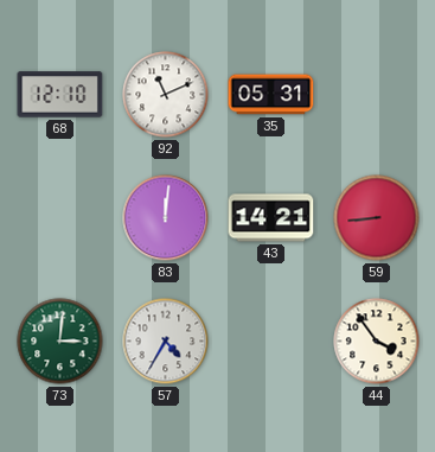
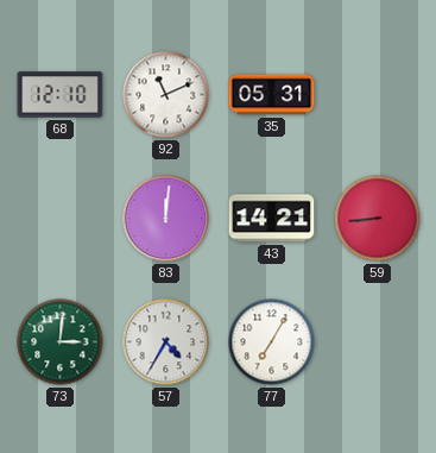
77: none -> 7:05 (272, 342)
44: 3:54 -> none (377, 342)
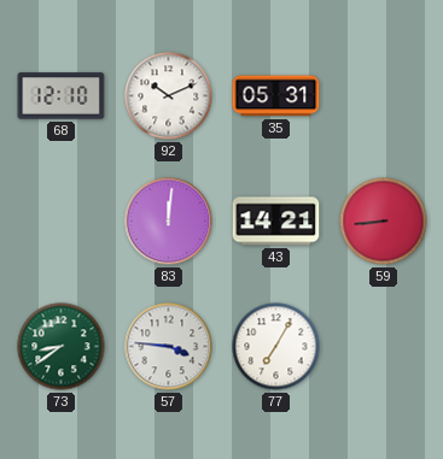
92: 11:11 -> 10:11 (169, 96)
73: 3:01 -> 8:39 (62, 347)
57: 4:35 -> 3:46 (169, 347)
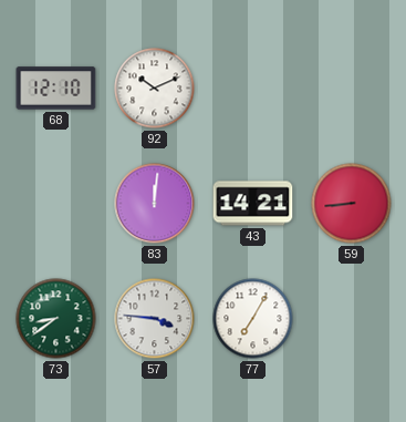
35: 05:31 -> none (276, 96)
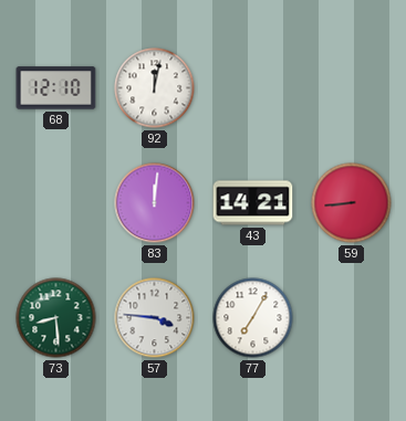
92: 10:11 -> 12:02 (155, 88)
73: 8:39 -> 8:29 (56, 318)
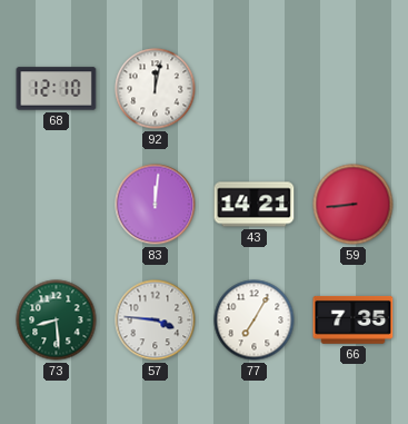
66: none -> 7:35 (354, 319)
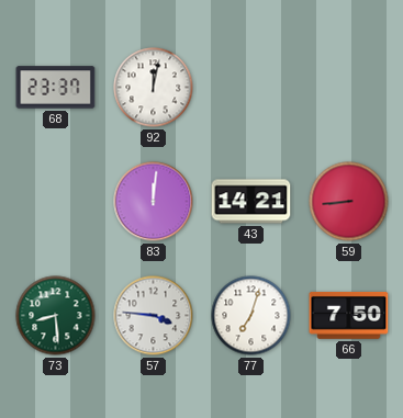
68: 12:10 -> 23:37 (56, 88)
77: 7:05 -> 7:03 (251, 316)
66: 7:35 -> 7:50 (349, 315)
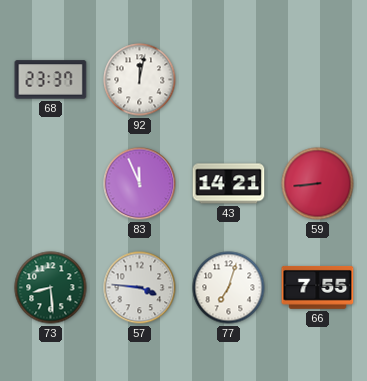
83: 12:01 -> 11:56 (140, 184)
66: 7:50 -> 7:55 (318, 287)
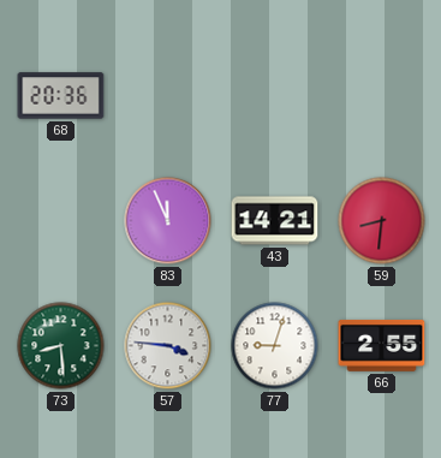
68: 23:37 -> 20:36 (61, 96)
92: 12:02 -> none (140, 80)
59: 8:44 -> 8:31 (382, 221)
77: 7:03 -> 9:03 (275, 346)
66: 7:55 -> 2:55 (382, 345)
